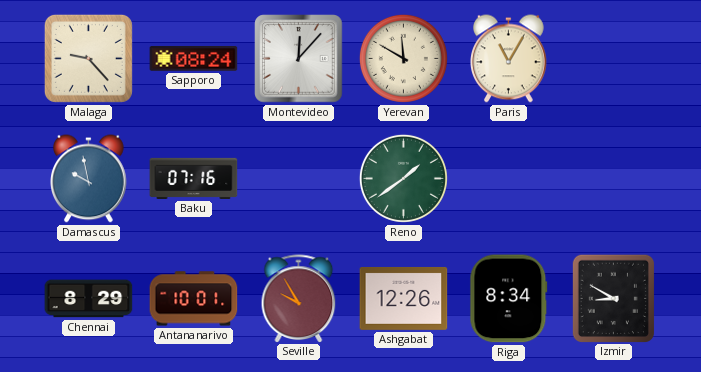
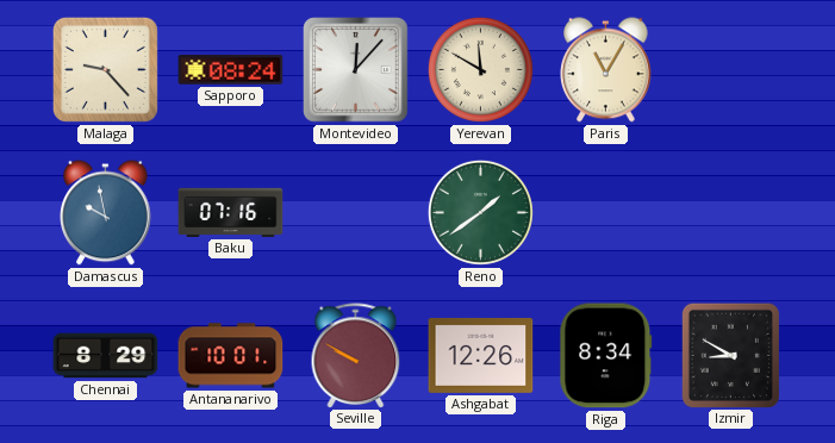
Seville: 9:55 -> 9:50 (356, 355)
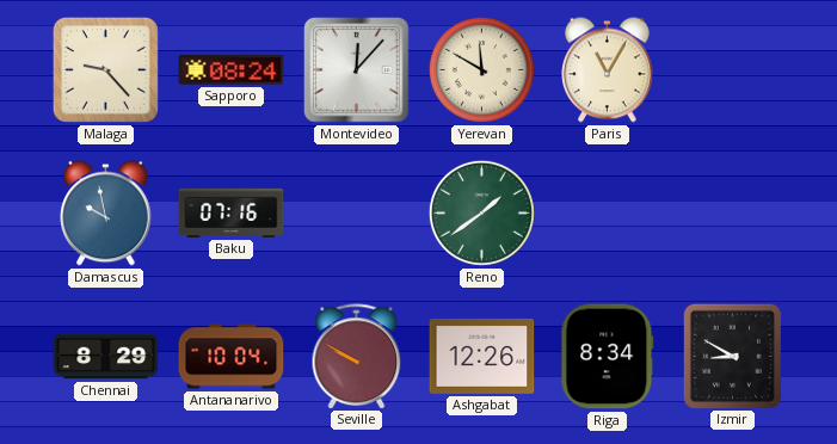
Antananarivo: 10:01 -> 10:04 (232, 357)
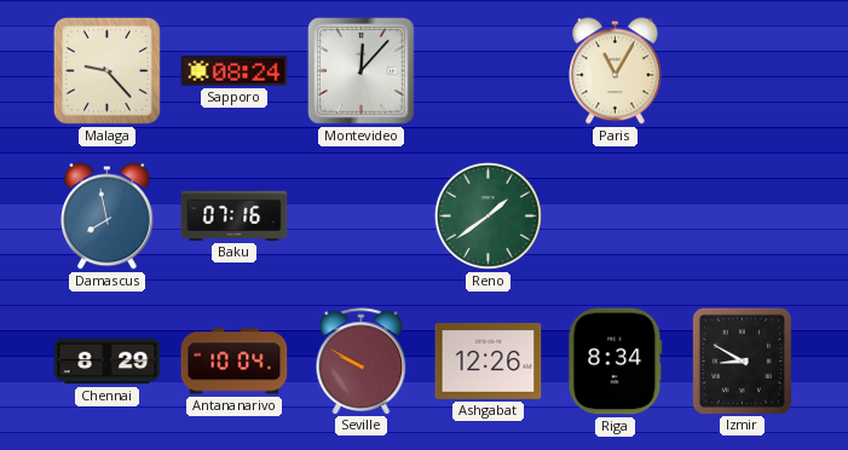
Yerevan: 11:50 -> none (481, 69)
Damascus: 9:58 -> 7:58 (108, 217)
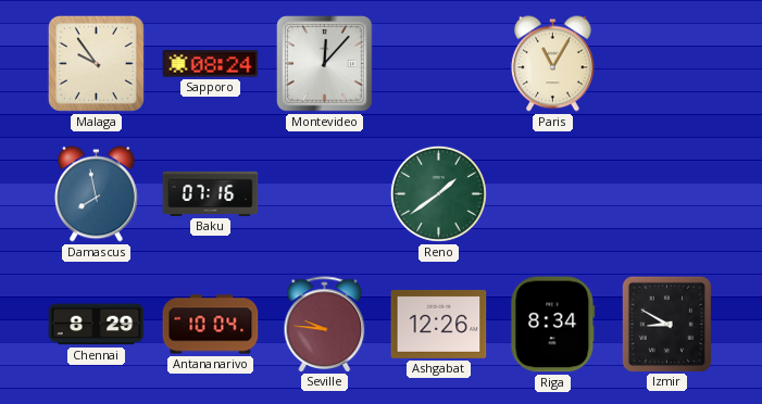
Malaga: 9:23 -> 9:54 (96, 63)
Seville: 9:50 -> 9:46 (325, 324)
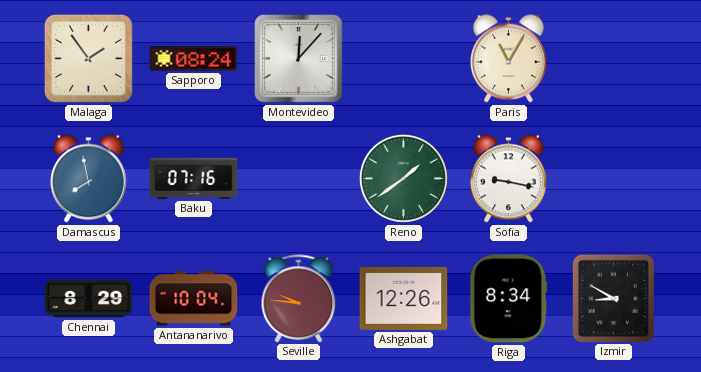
Malaga: 9:54 -> 1:54 (88, 58)
Sofia: none -> 9:17 (509, 179)
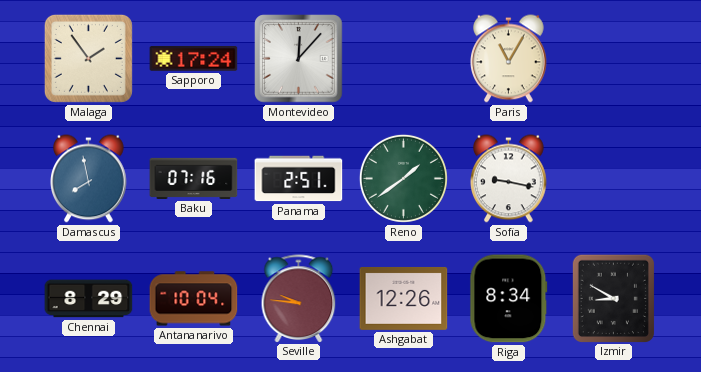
Sapporo: 08:24 -> 17:24 (194, 59)
Panama: none -> 2:51 (299, 179)
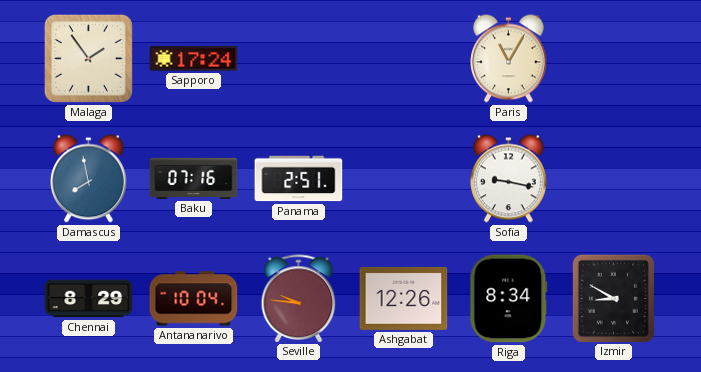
Montevideo: 12:07 -> none (299, 59)
Reno: 1:39 -> none (403, 178)
